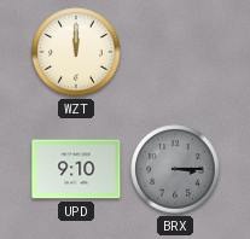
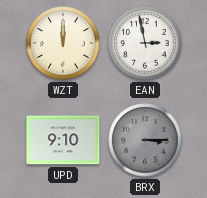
EAN: none -> 2:58 (145, 43)
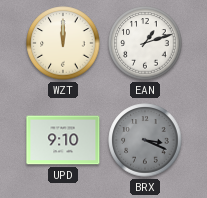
EAN: 2:58 -> 1:12 (145, 43)
BRX: 3:15 -> 3:19 (145, 140)
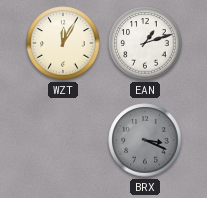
WZT: 12:00 -> 12:05 (63, 43)
UPD: 9:10 -> none (63, 140)
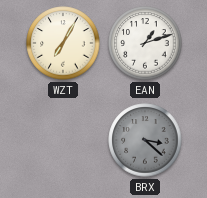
WZT: 12:05 -> 7:05 (63, 43)
BRX: 3:19 -> 3:22 (145, 140)
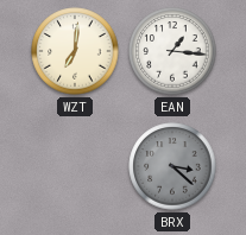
WZT: 7:05 -> 7:01 (75, 51)
EAN: 1:12 -> 1:16 (172, 51)
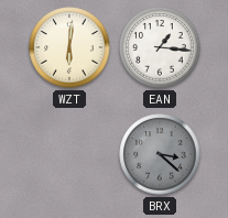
WZT: 7:01 -> 6:01 (69, 47)
